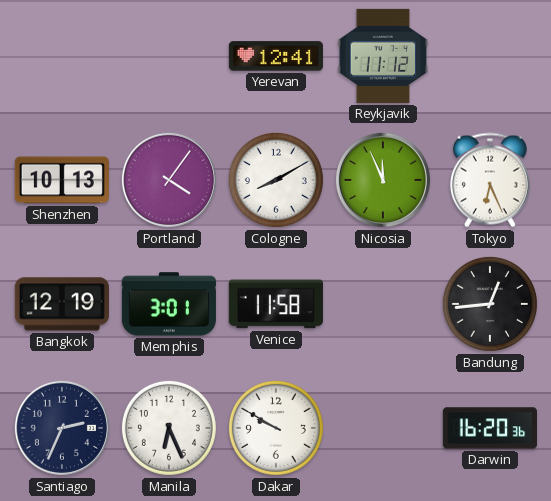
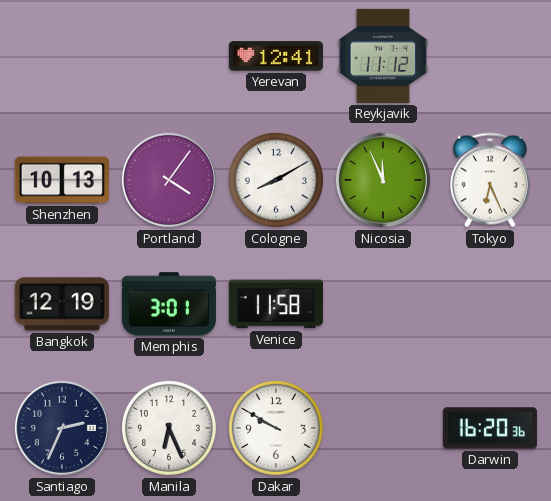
Bandung: 12:44 -> none (490, 304)
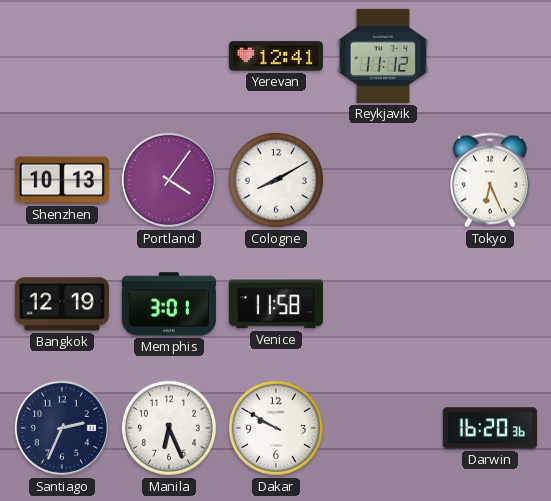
Nicosia: 11:56 -> none (383, 180)
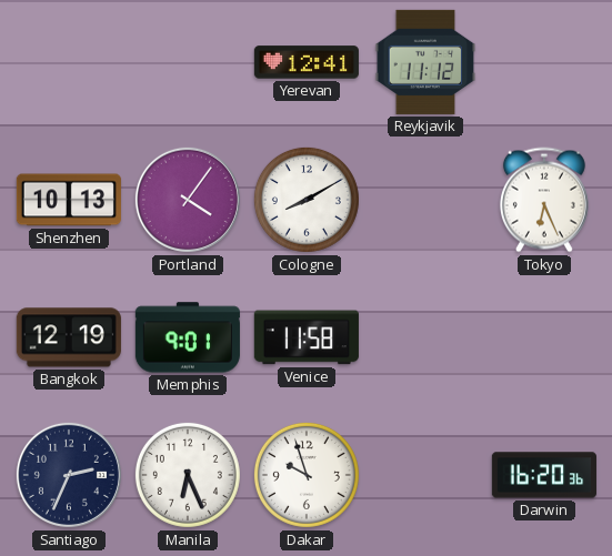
Memphis: 3:01 -> 9:01 (188, 337)
Dakar: 9:50 -> 9:57 (307, 475)
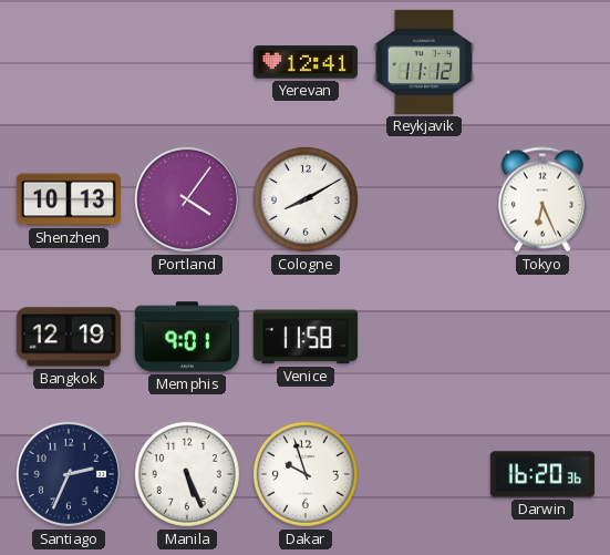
Manila: 6:26 -> 5:26 (187, 474)
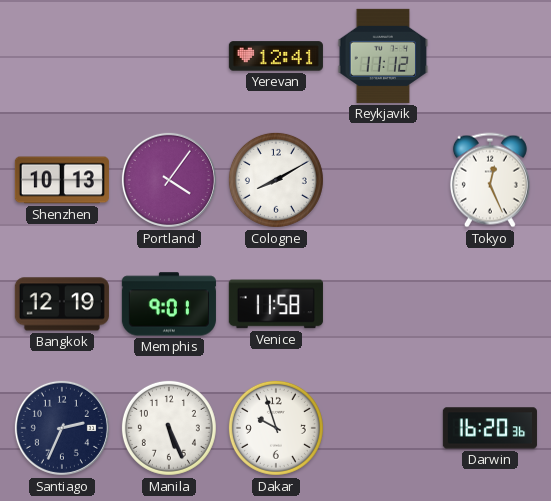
Tokyo: 6:26 -> 12:26 (490, 180)
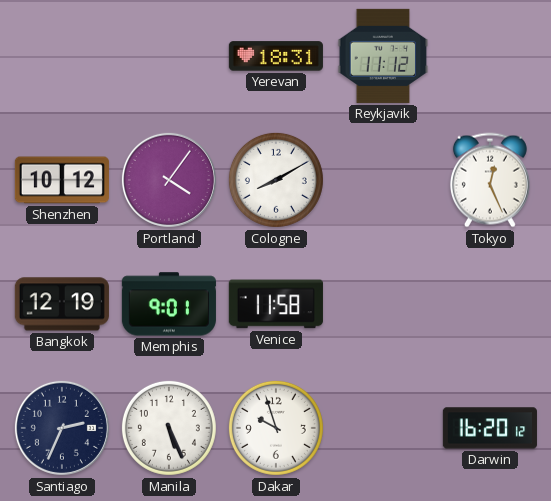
Yerevan: 12:41 -> 18:31 (276, 56)
Shenzhen: 10:13 -> 10:12 (62, 180)
Darwin: 16:20:36 -> 16:20:12 (490, 428)
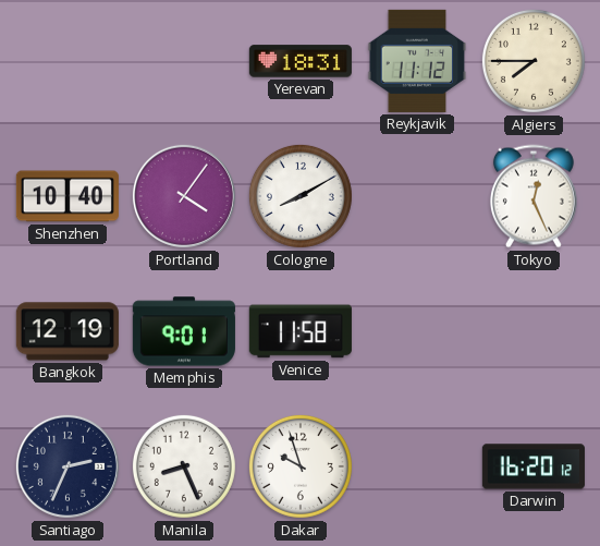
Algiers: none -> 7:45 (534, 61)
Shenzhen: 10:12 -> 10:40 (68, 196)
Manila: 5:26 -> 8:26 (184, 466)
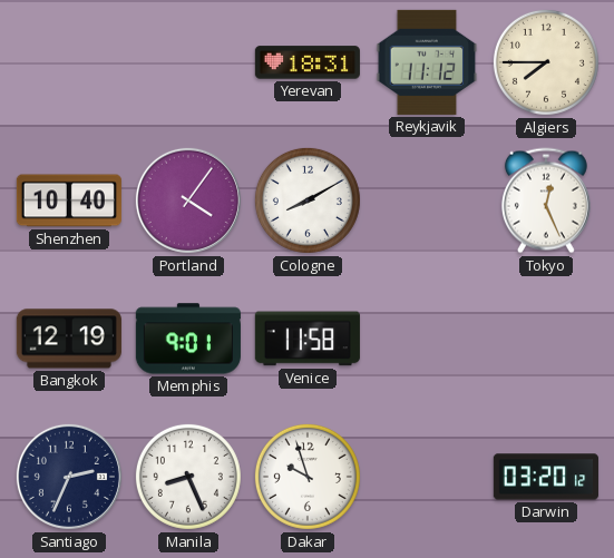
Darwin: 16:20 -> 03:20 (546, 477)
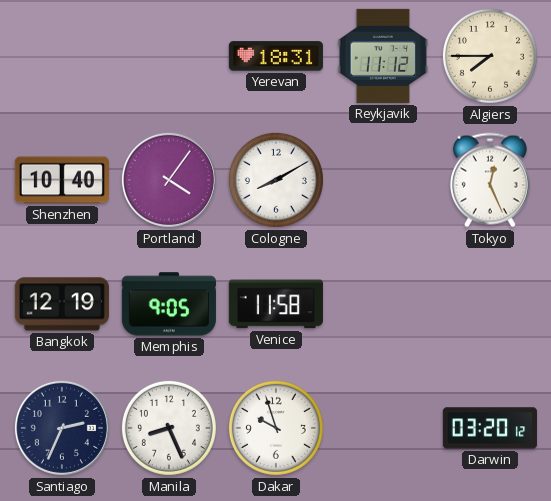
Memphis: 9:01 -> 9:05 (169, 304)
